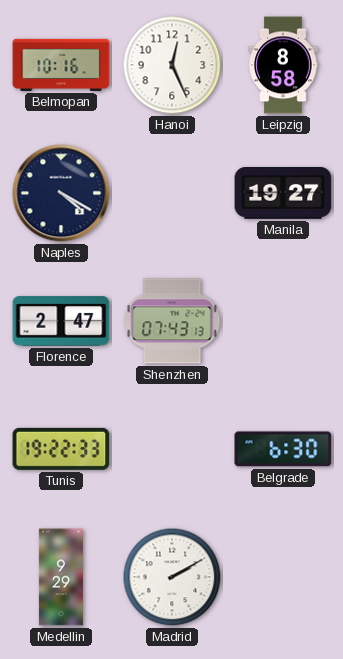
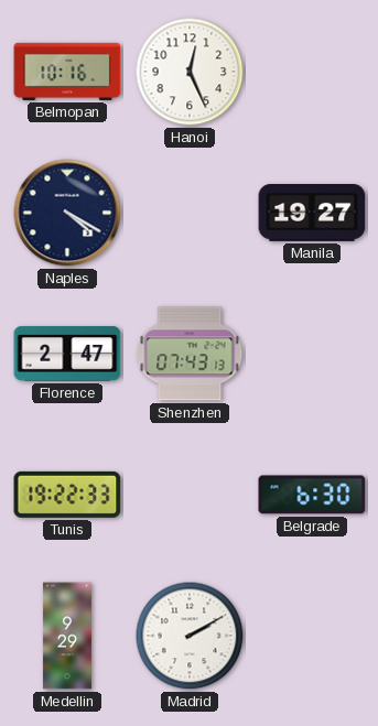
Leipzig: 8:58 -> none (283, 65)
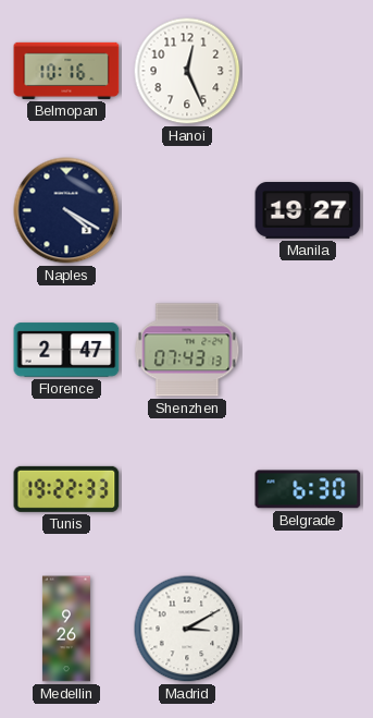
Medellin: 9:29 -> 9:26 (66, 629)
Madrid: 2:10 -> 3:10 (187, 629)
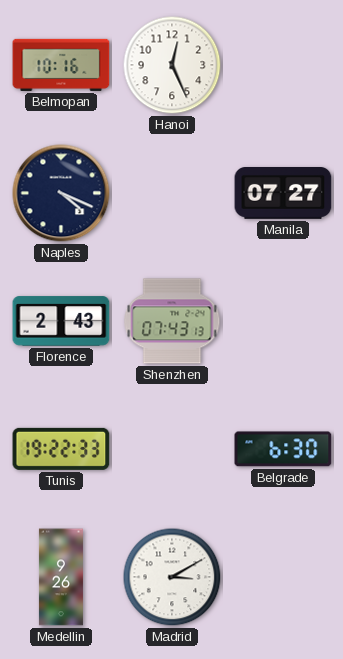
Naples: 4:20 -> 4:19 (61, 193)
Manila: 19:27 -> 07:27 (283, 194)
Florence: 2:47 -> 2:43 (61, 321)
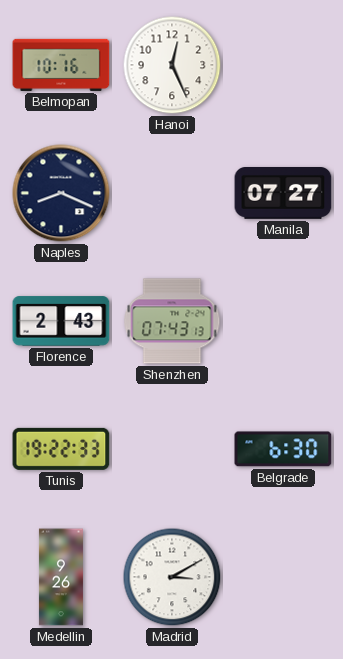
Naples: 4:19 -> 8:19 (61, 193)
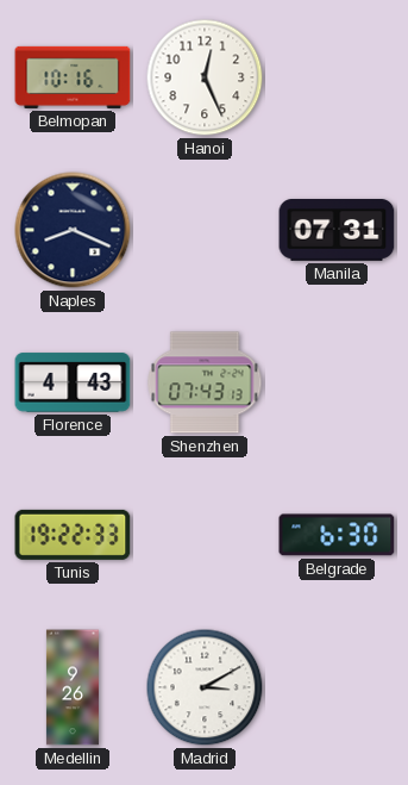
Manila: 07:27 -> 07:31 (337, 231)
Florence: 2:43 -> 4:43 (73, 382)
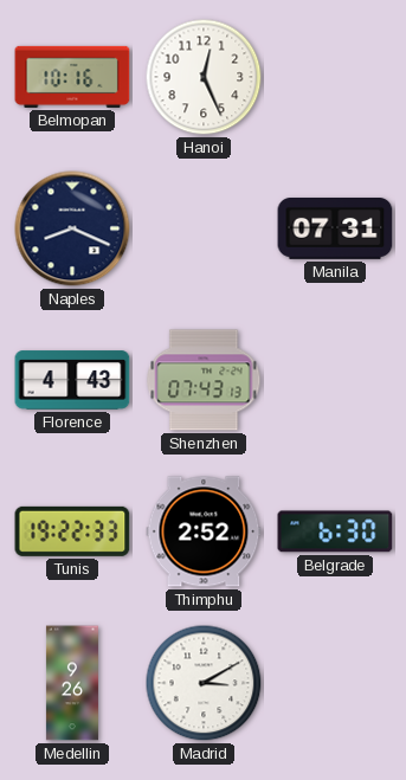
Thimphu: none -> 2:52 (204, 531)
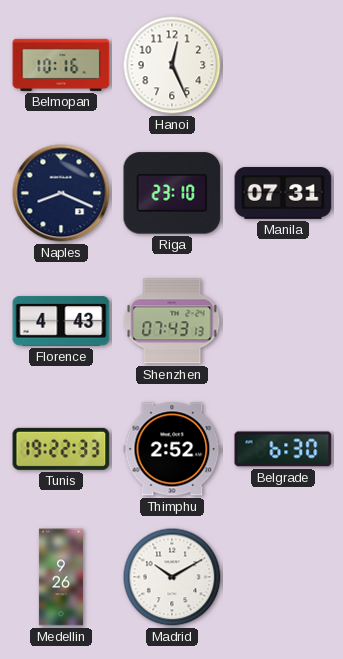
Riga: none -> 23:10 (172, 193)
Madrid: 3:10 -> 10:10 (172, 577)
